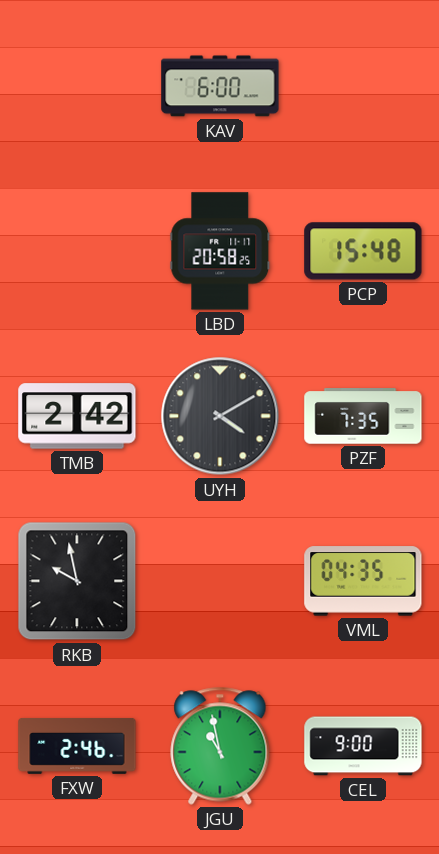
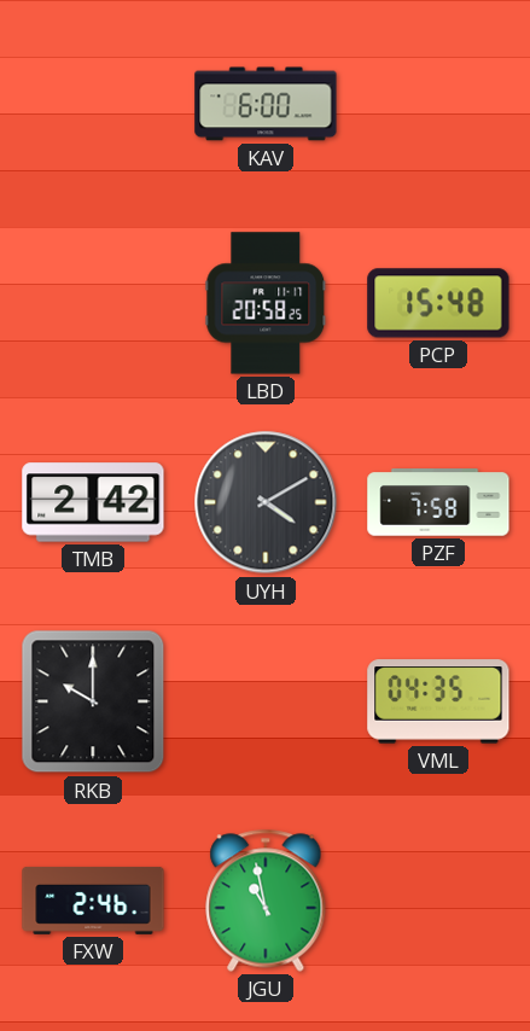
PZF: 7:35 -> 7:58 (438, 502)
RKB: 9:58 -> 10:00 (93, 701)
CEL: 9:00 -> none (363, 746)
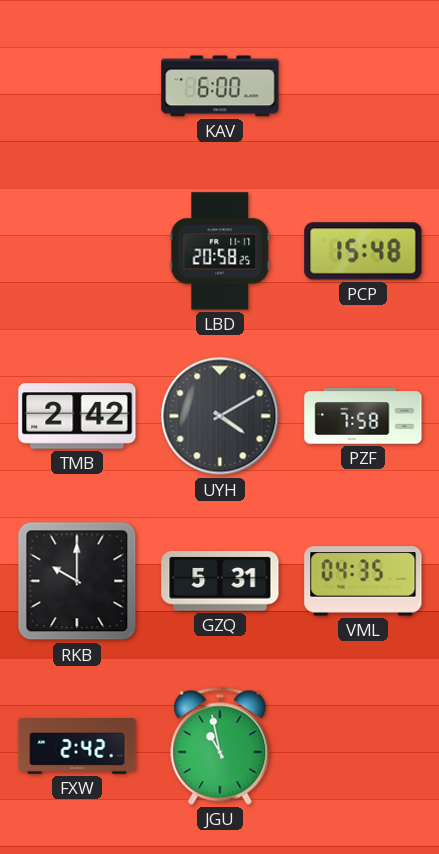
GZQ: none -> 5:31 (220, 581)
FXW: 2:46 -> 2:42 (77, 746)
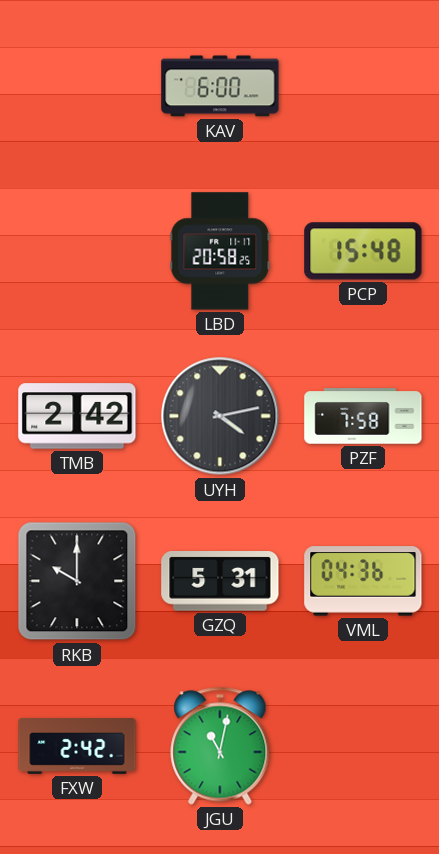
UYH: 4:10 -> 4:13 (220, 416)
VML: 04:35 -> 04:36 (363, 581)
JGU: 10:58 -> 11:02 (220, 746)
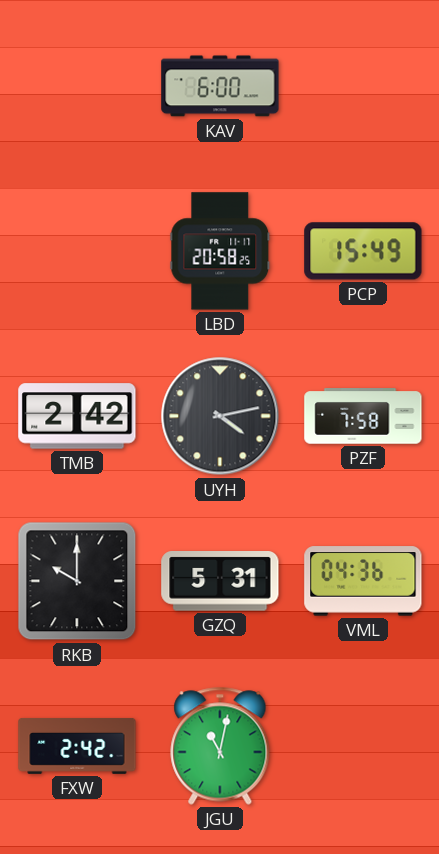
PCP: 15:48 -> 15:49 (363, 251)
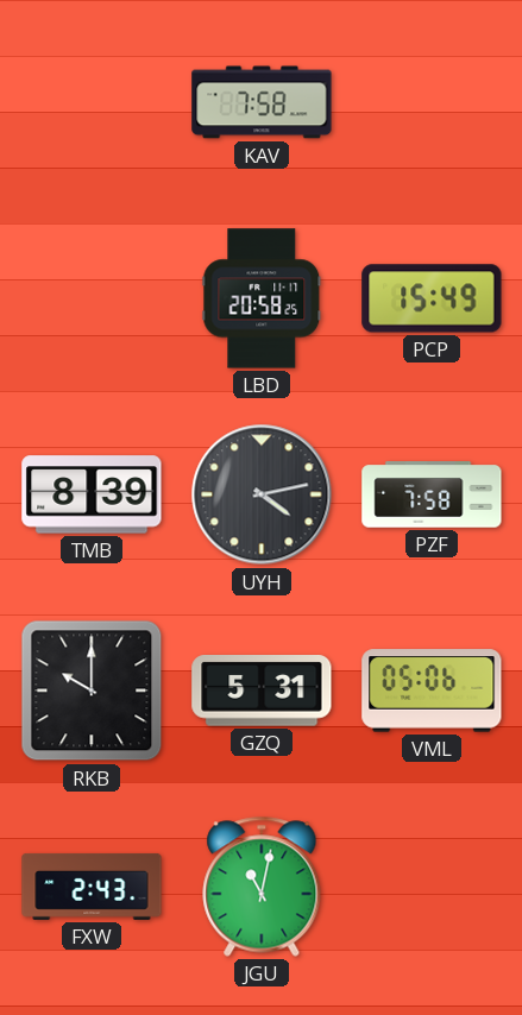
KAV: 6:00 -> 7:58 (262, 102)
TMB: 2:42 -> 8:39 (92, 494)
VML: 04:36 -> 05:06 (432, 691)
FXW: 2:42 -> 2:43 (92, 887)
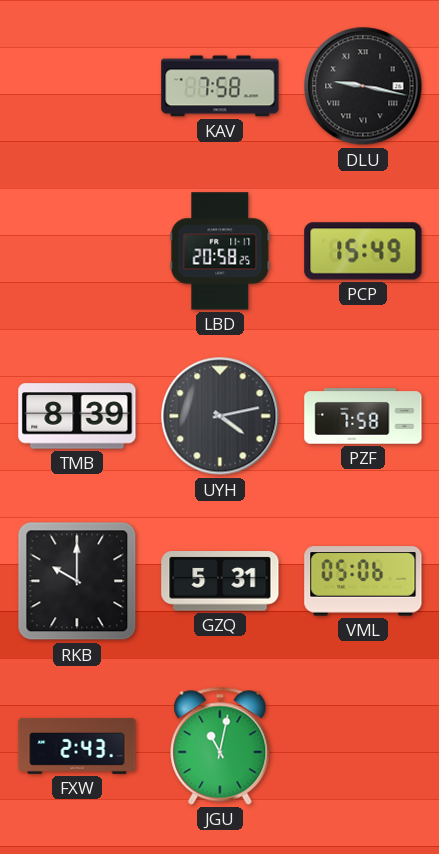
DLU: none -> 9:17 (363, 86)
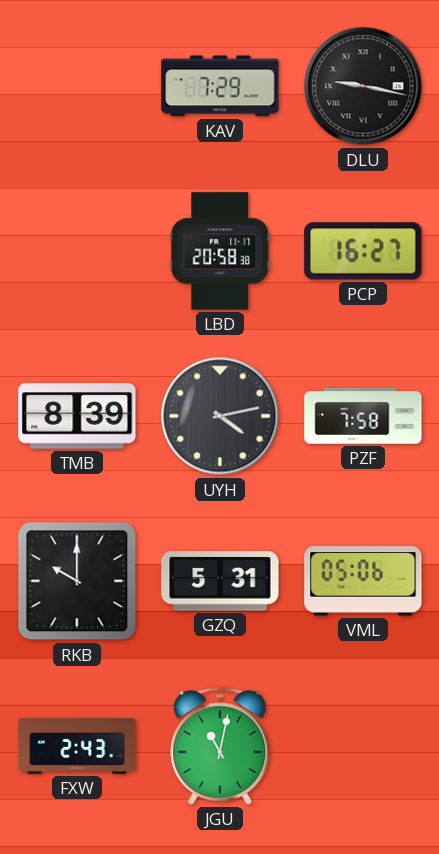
KAV: 7:58 -> 7:29 (220, 86)
LBD: 20:58:25 -> 20:58:38 (220, 251)
PCP: 15:49 -> 16:27 (363, 251)
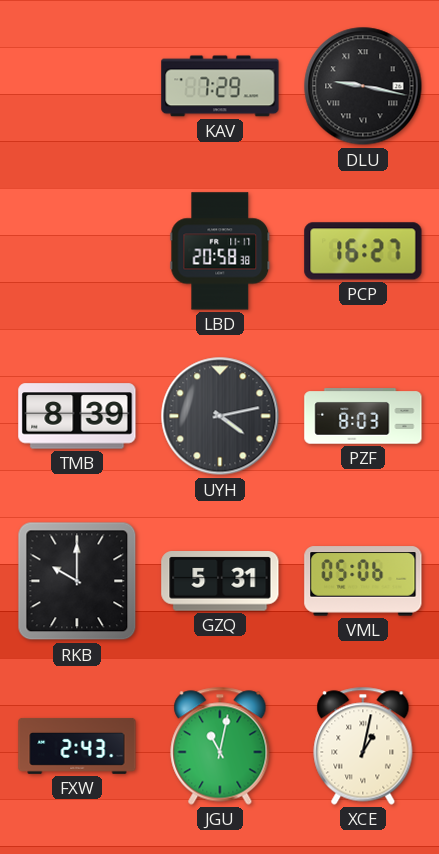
PZF: 7:58 -> 8:03 (363, 416)
XCE: none -> 1:02 (363, 746)
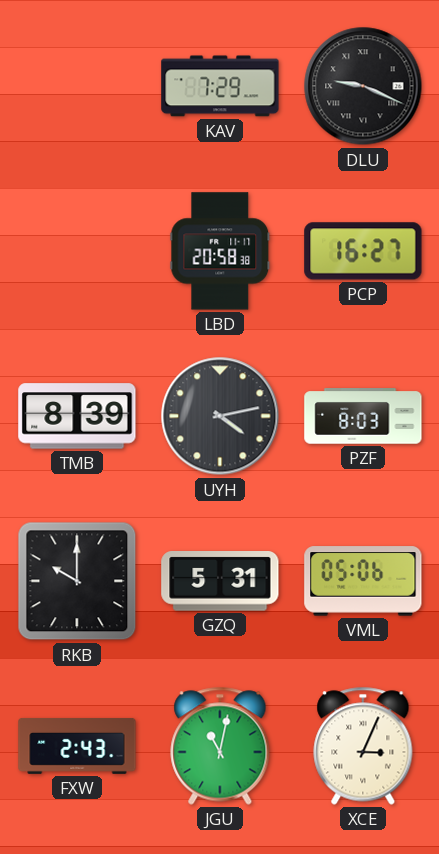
DLU: 9:17 -> 9:19 (363, 86)
XCE: 1:02 -> 3:04 (363, 746)
